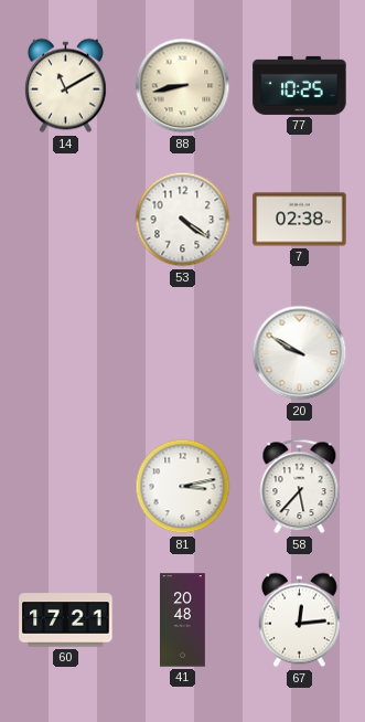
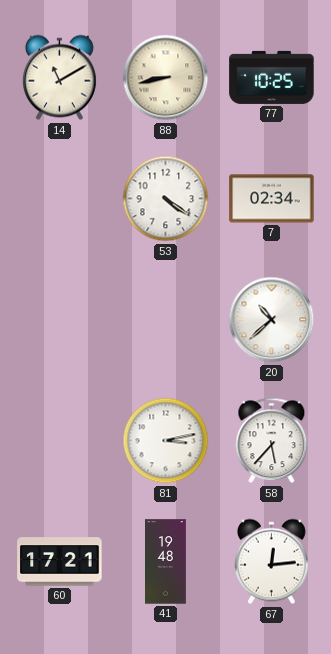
7: 02:38 -> 02:34 (272, 199)
20: 9:50 -> 10:38 (272, 320)
41: 20:48 -> 19:48 (166, 562)
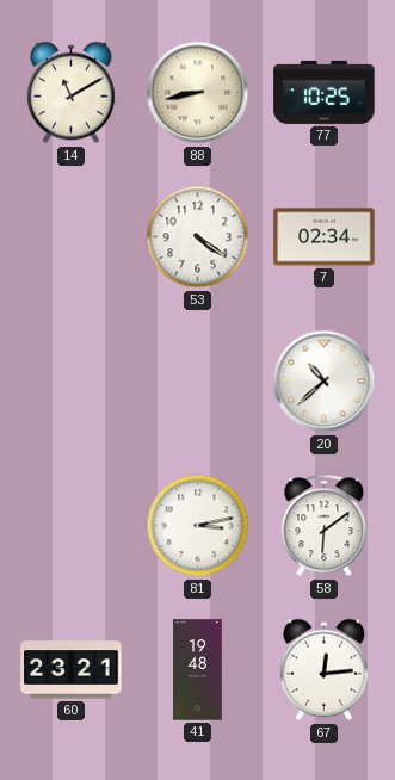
58: 5:37 -> 6:09 (325, 526)
60: 17:21 -> 23:21 (72, 670)
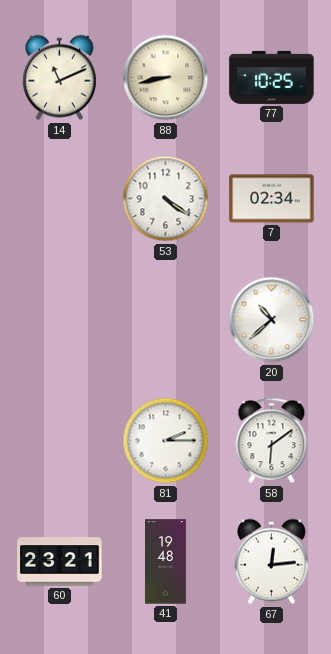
14: 11:10 -> 11:11 (59, 78)
81: 3:13 -> 2:15 (166, 441)
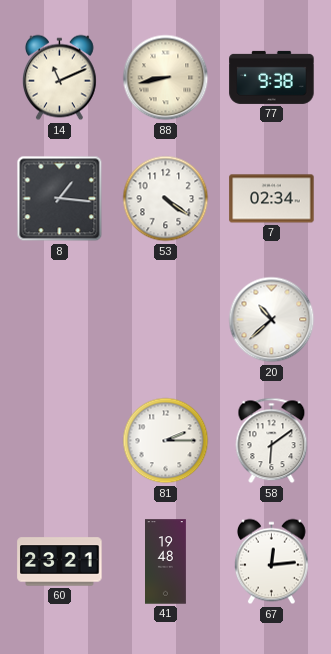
77: 10:25 -> 9:38 (272, 77)
8: none -> 1:16 (60, 199)
